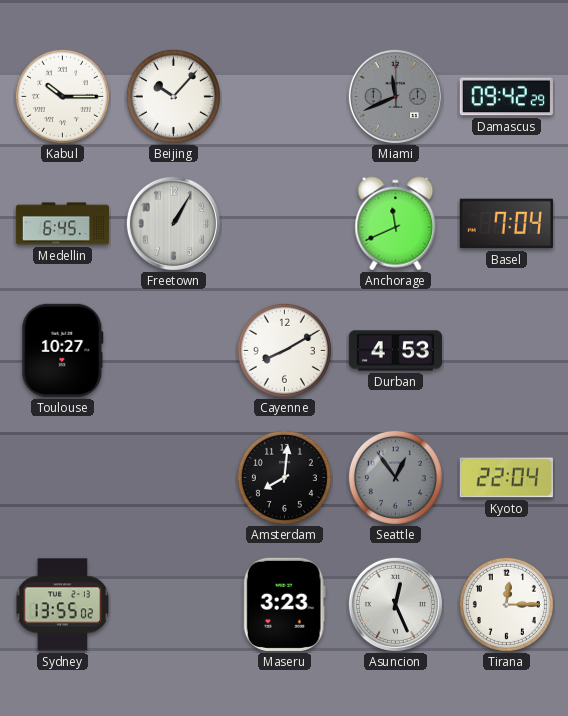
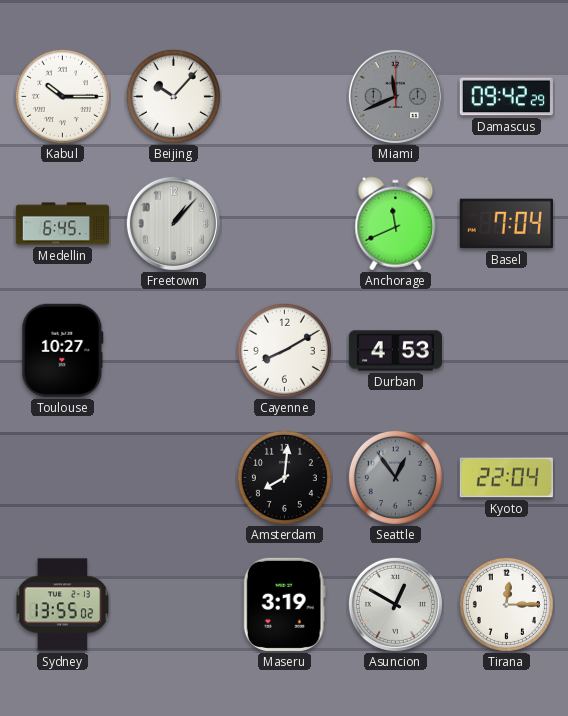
Freetown: 1:05 -> 1:07 (173, 223)
Maseru: 3:23 -> 3:19 (284, 604)
Asuncion: 12:26 -> 12:50 (395, 604)
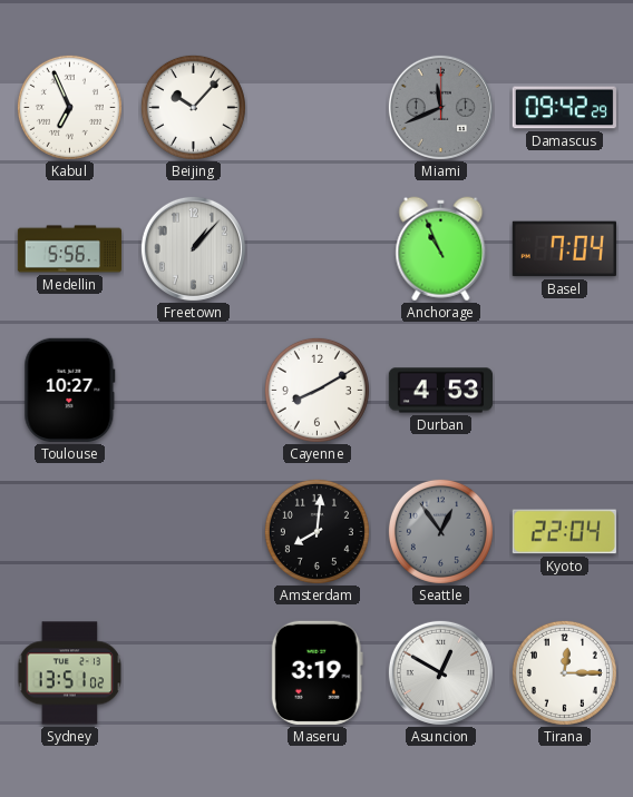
Kabul: 10:15 -> 6:56 (69, 107)
Medellin: 6:45 -> 5:56 (69, 249)
Anchorage: 11:41 -> 10:56 (441, 249)
Sydney: 13:55 -> 13:51 (70, 673)
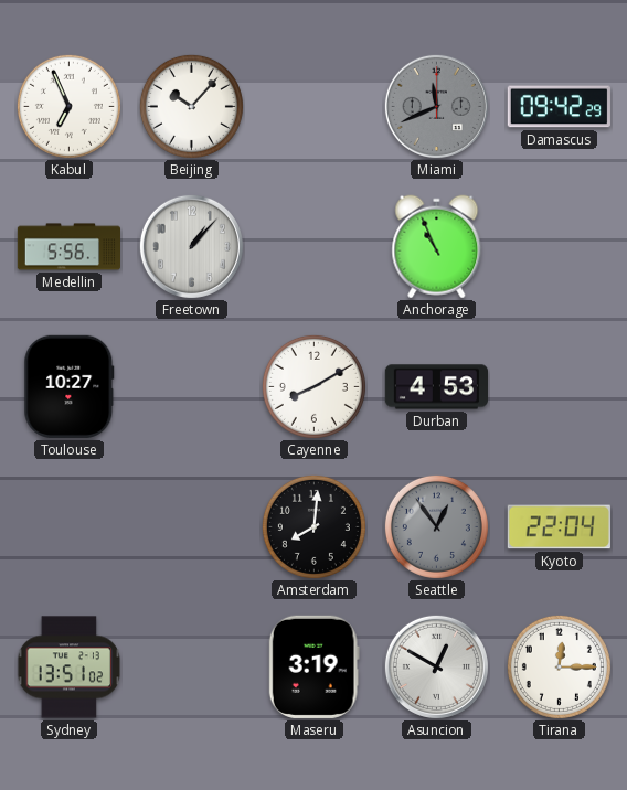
Basel: 7:04 -> none (564, 249)
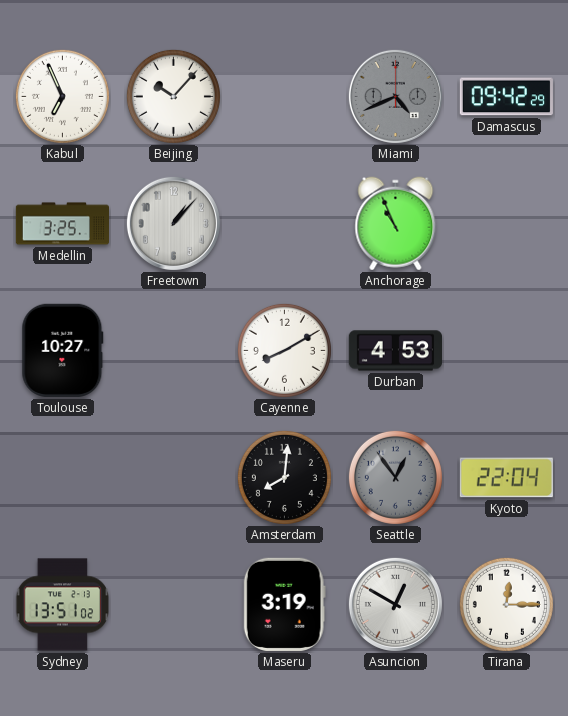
Miami: 11:41 -> 4:41 (395, 96)
Medellin: 5:56 -> 3:25 (62, 224)
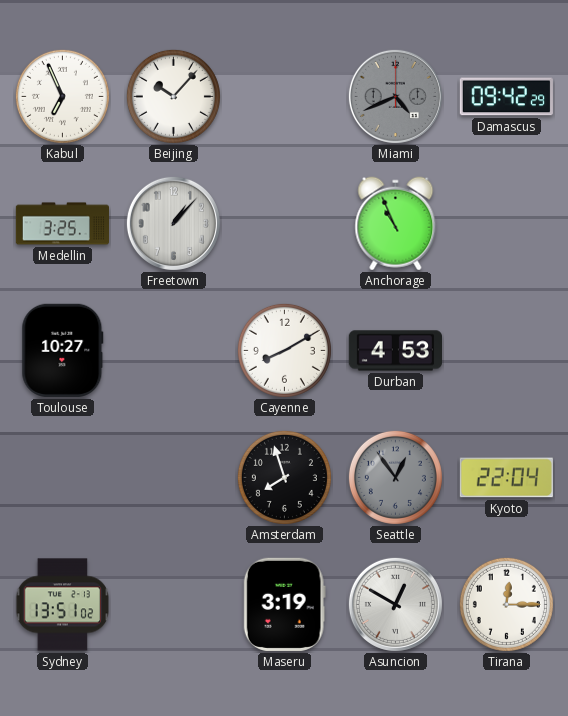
Amsterdam: 8:01 -> 7:57 (284, 477)
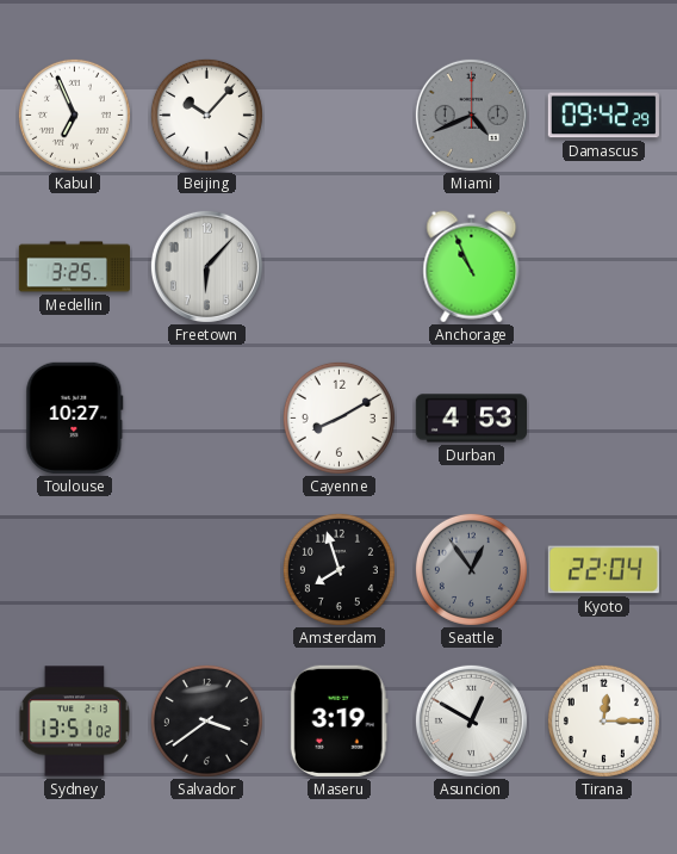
Freetown: 1:07 -> 6:07 (206, 266)
Salvador: none -> 3:39 (206, 720)
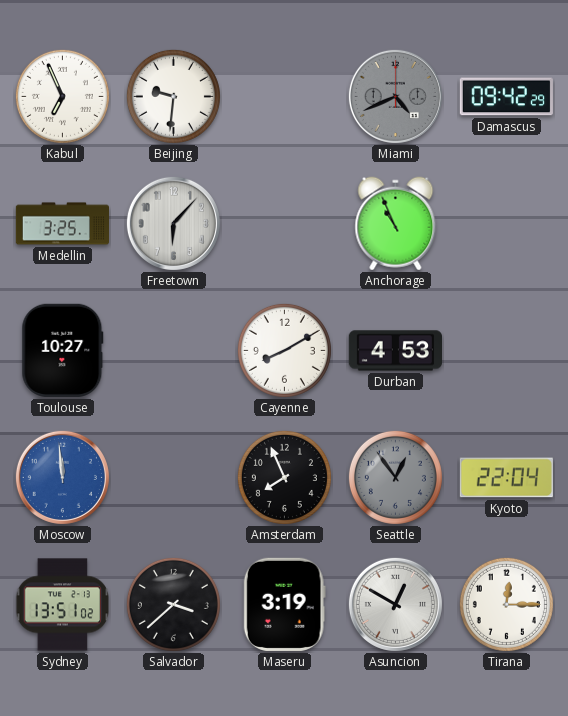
Beijing: 10:07 -> 9:31 (173, 96)
Moscow: none -> 11:59 (62, 477)
Amsterdam: 7:57 -> 7:56 (284, 477)
Salvador: 3:39 -> 3:38 (173, 604)
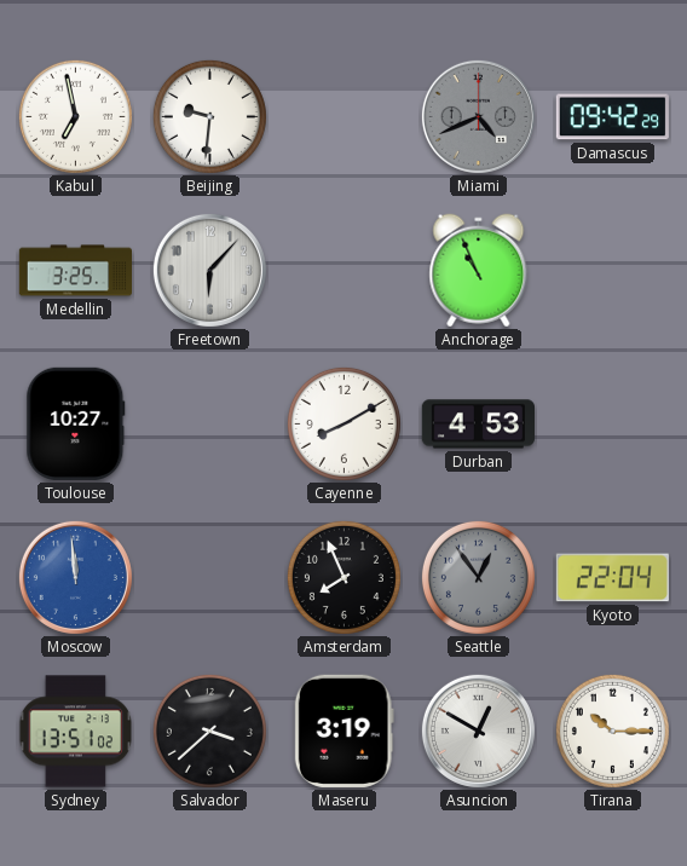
Kabul: 6:56 -> 6:58 (75, 116)
Tirana: 12:15 -> 10:15 (612, 731)
